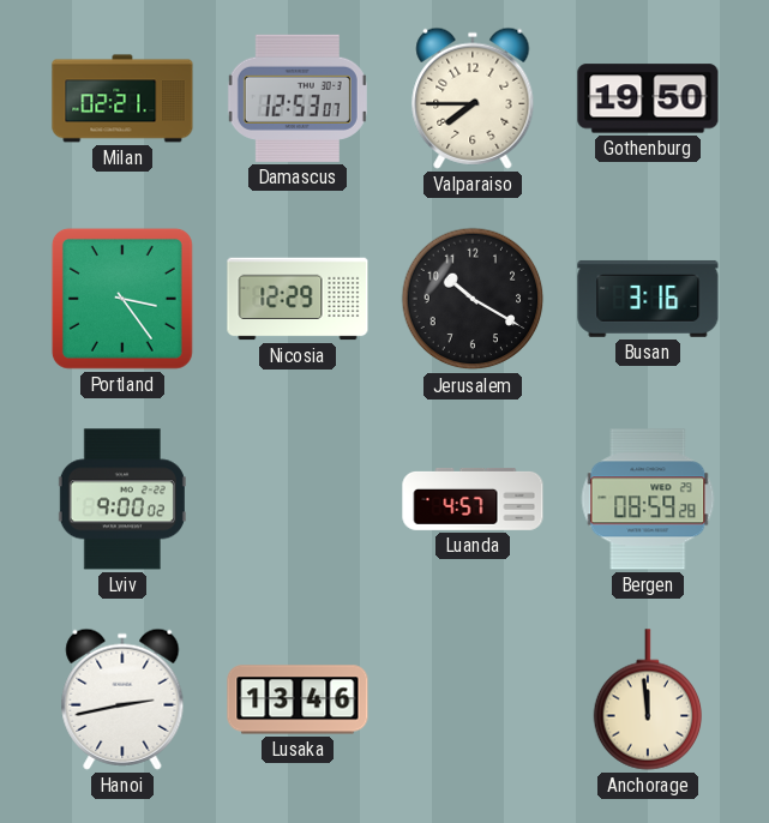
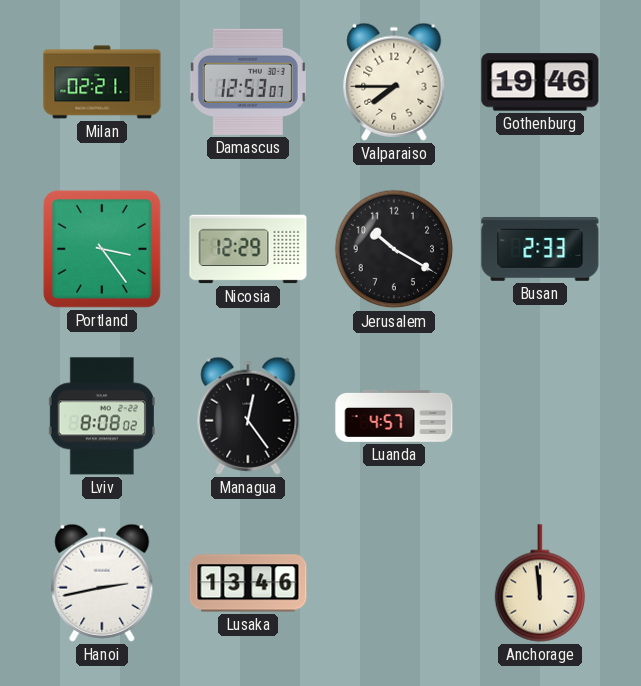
Gothenburg: 19:50 -> 19:46 (540, 82)
Busan: 3:16 -> 2:33 (540, 249)
Lviv: 9:00 -> 8:08 (102, 416)
Managua: none -> 12:24 (248, 416)
Bergen: 08:59 -> none (648, 499)
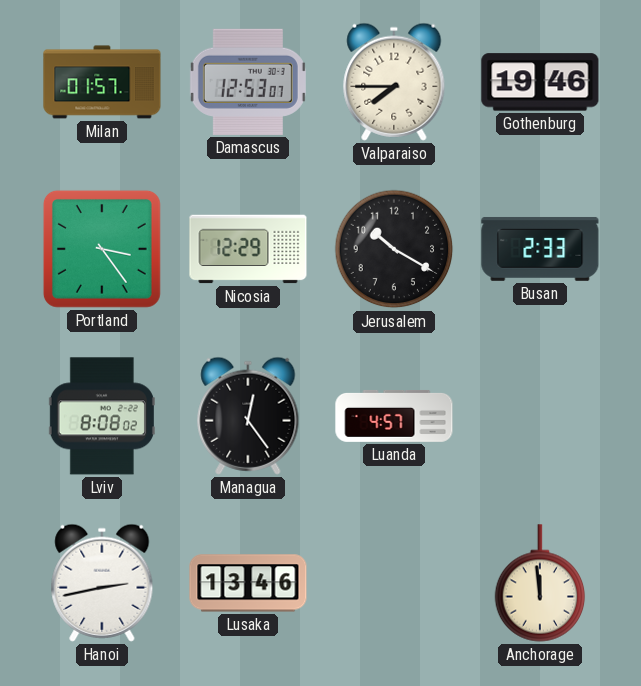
Milan: 02:21 -> 01:57 (102, 82)
